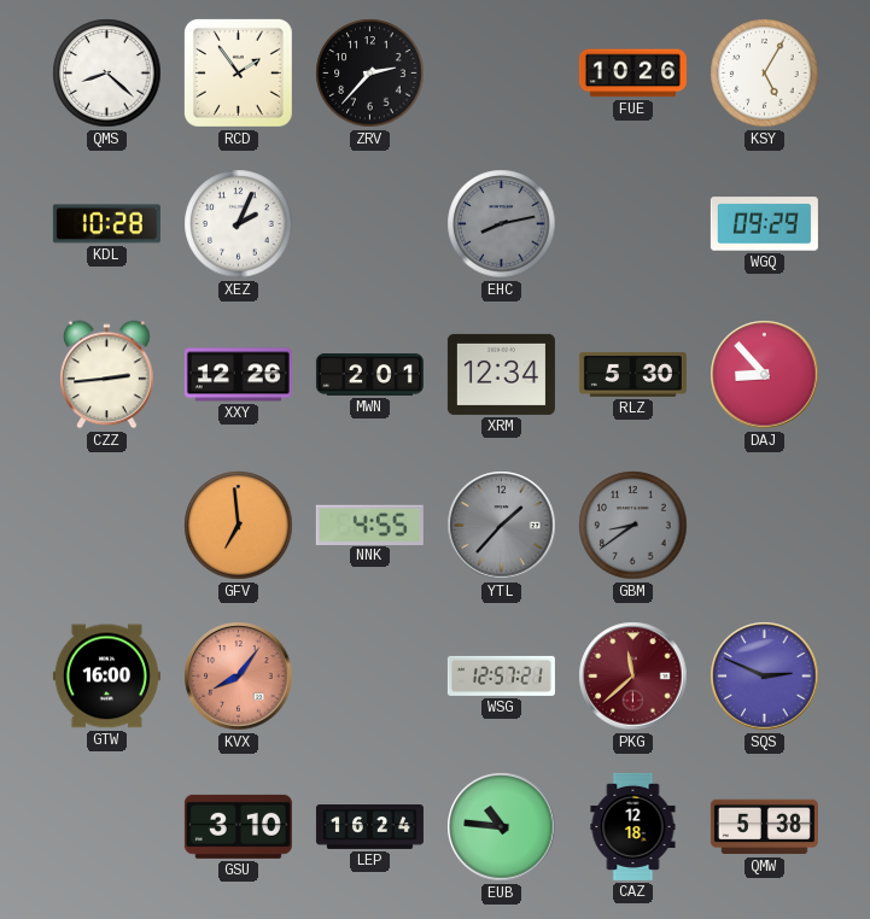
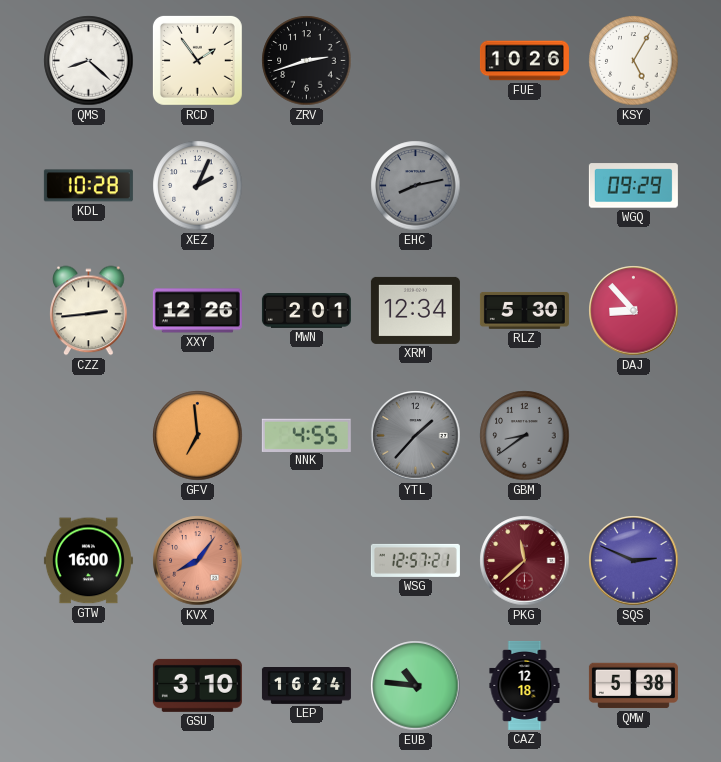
ZRV: 2:37 -> 2:42 (307, 61)
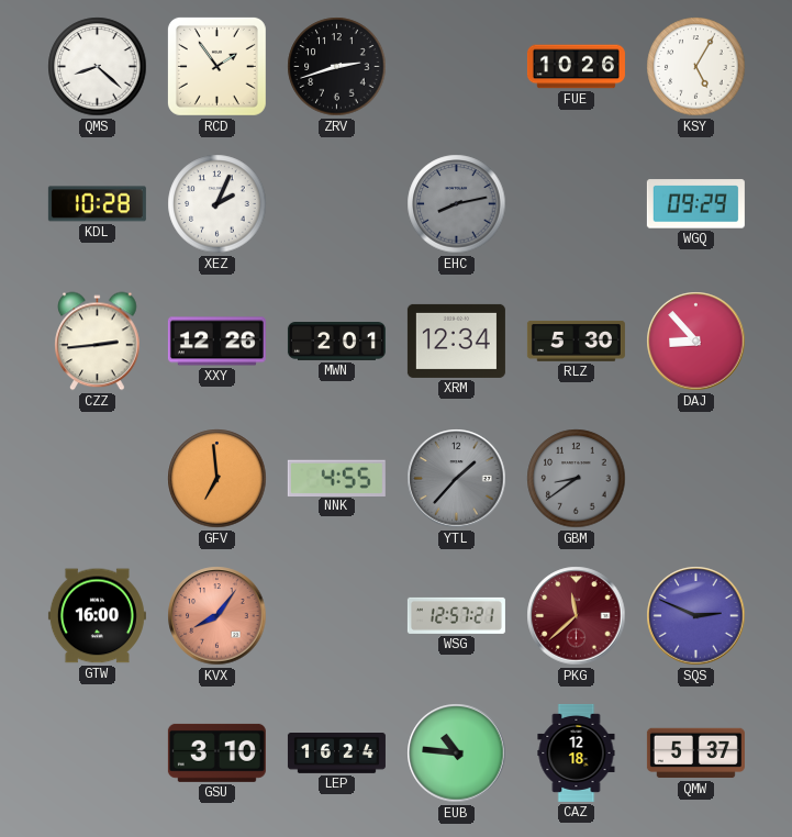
QMW: 5:38 -> 5:37 (695, 754)
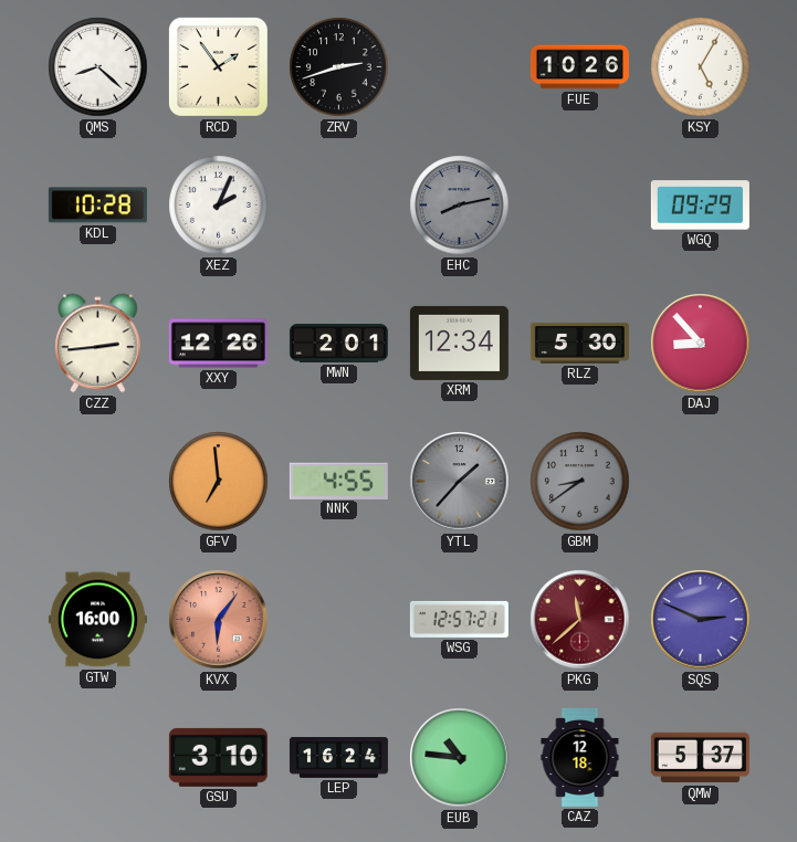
KVX: 8:06 -> 6:06 (219, 620)
